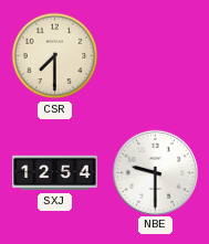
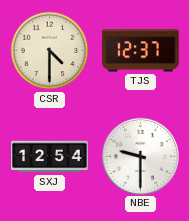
CSR: 7:30 -> 4:30 (50, 51)
TJS: none -> 12:37 (141, 51)
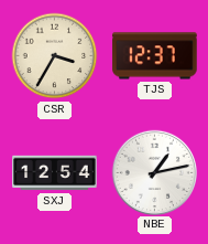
CSR: 4:30 -> 3:35 (55, 56)
NBE: 9:30 -> 1:13 (154, 172)
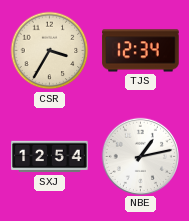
TJS: 12:37 -> 12:34 (141, 51)
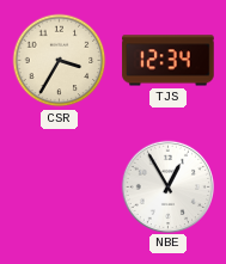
SXJ: 12:54 -> none (50, 157)
NBE: 1:13 -> 12:55 (167, 186)
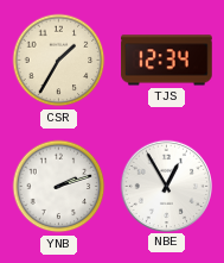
CSR: 3:35 -> 1:35 (59, 61)
YNB: none -> 2:12 (59, 187)
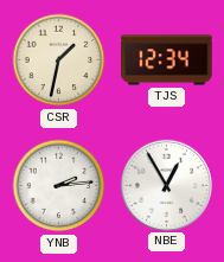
CSR: 1:35 -> 1:32 (59, 60)
YNB: 2:12 -> 2:14 (59, 186)
